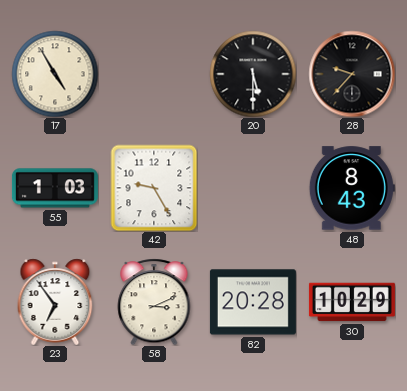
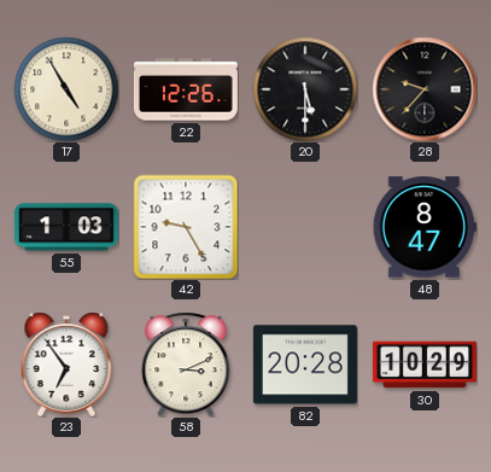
22: none -> 12:26 (186, 89)
48: 8:43 -> 8:47 (425, 227)
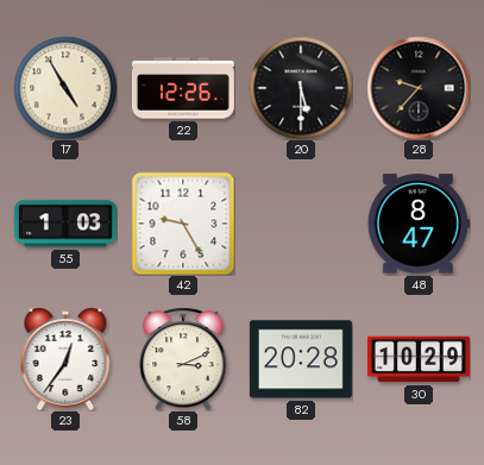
23: 6:54 -> 12:36 (65, 359)
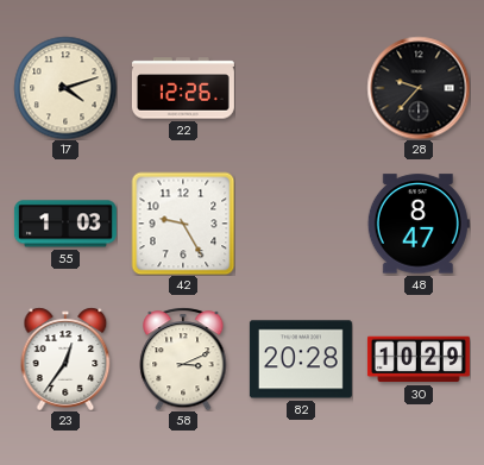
17: 4:55 -> 4:12 (65, 88)
20: 5:30 -> none (301, 88)
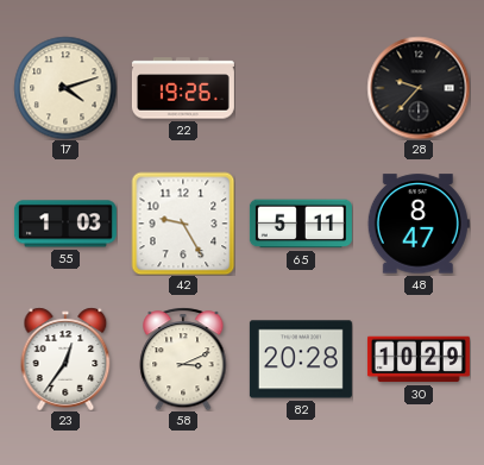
22: 12:26 -> 19:26 (183, 88)
65: none -> 5:11 (301, 224)
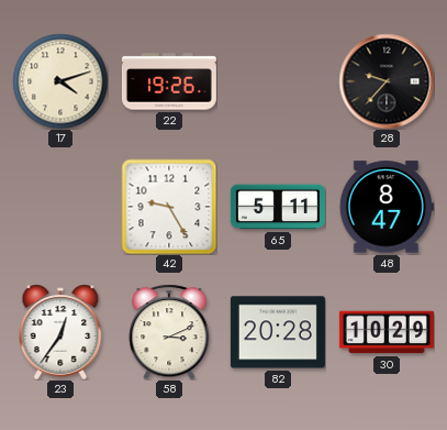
55: 1:03 -> none (65, 224)
